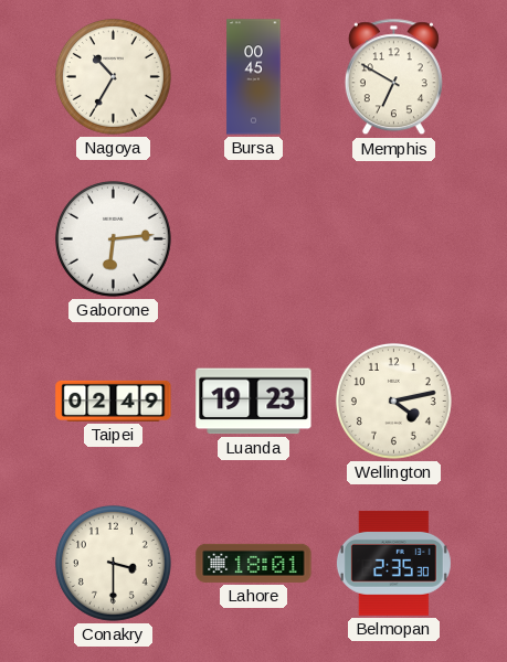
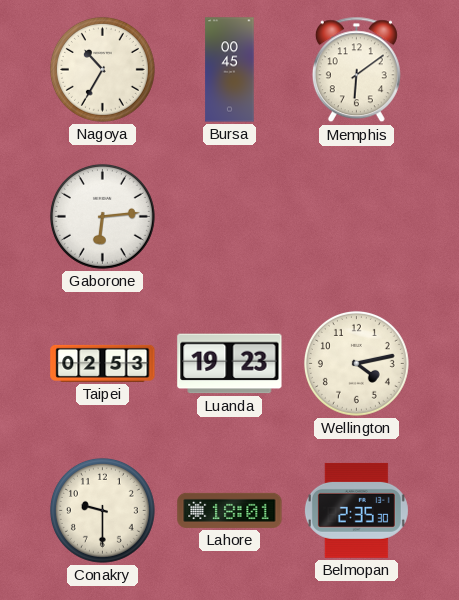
Memphis: 6:50 -> 6:09 (356, 70)
Taipei: 02:49 -> 02:53 (103, 363)
Conakry: 3:30 -> 9:30 (102, 510)
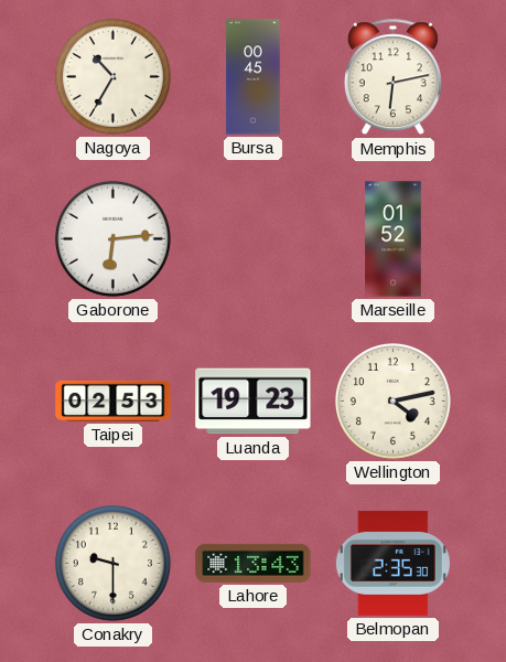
Memphis: 6:09 -> 6:13 (392, 77)
Marseille: none -> 01:52 (394, 239)
Lahore: 18:01 -> 13:43 (254, 563)
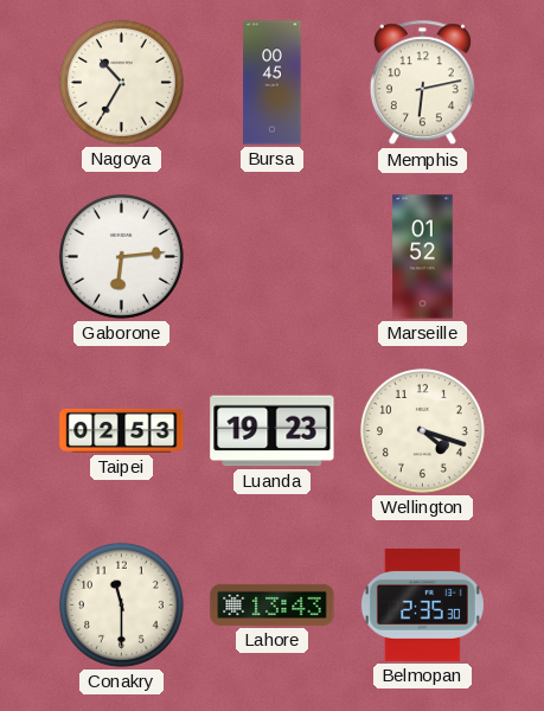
Wellington: 4:13 -> 4:18 (422, 430)
Conakry: 9:30 -> 11:30 (121, 604)
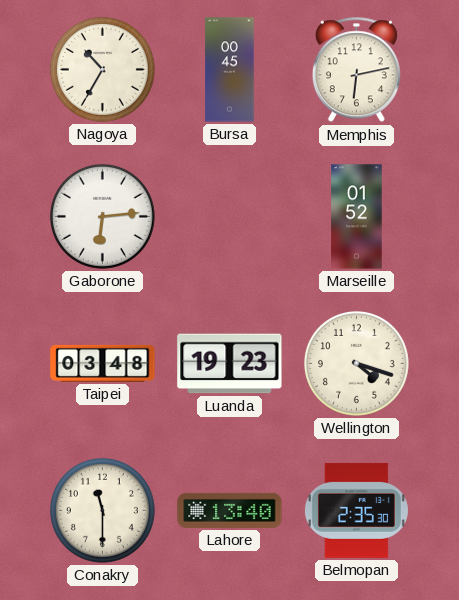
Taipei: 02:53 -> 03:48 (103, 363)
Lahore: 13:43 -> 13:40 (230, 510)
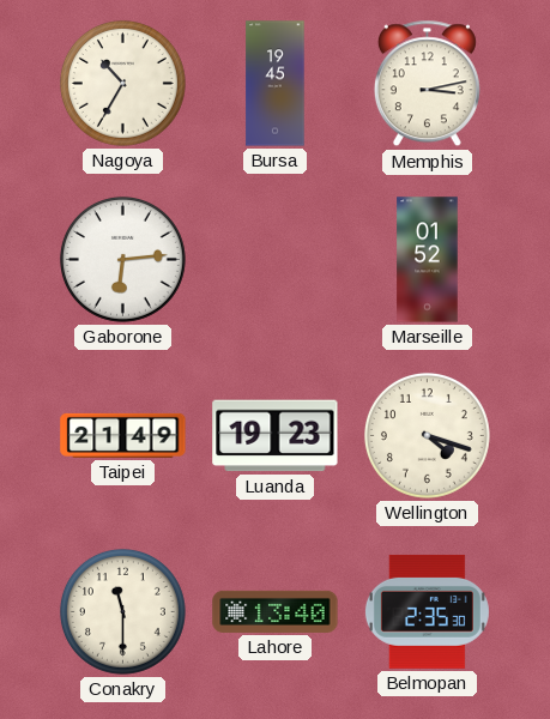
Bursa: 00:45 -> 19:45 (276, 84)
Memphis: 6:13 -> 3:13 (427, 84)
Taipei: 03:48 -> 21:49 (123, 435)
